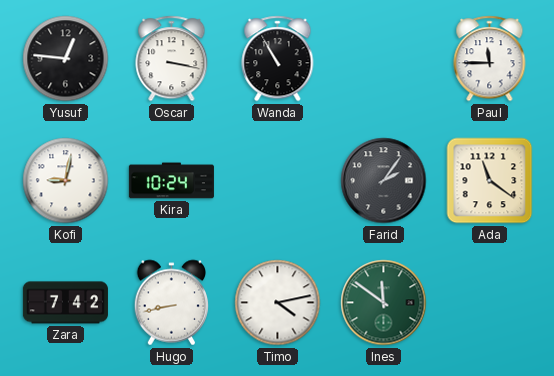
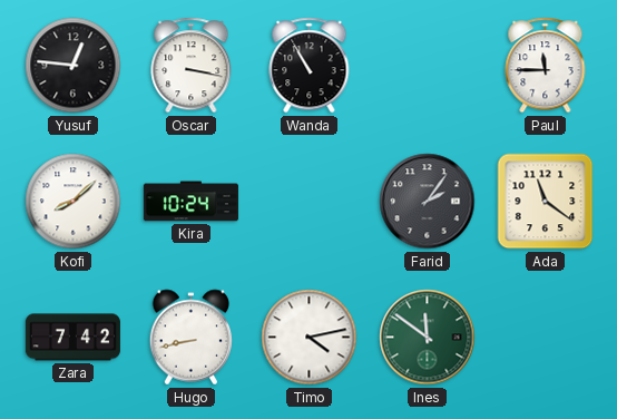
Kofi: 9:02 -> 8:08 (74, 202)
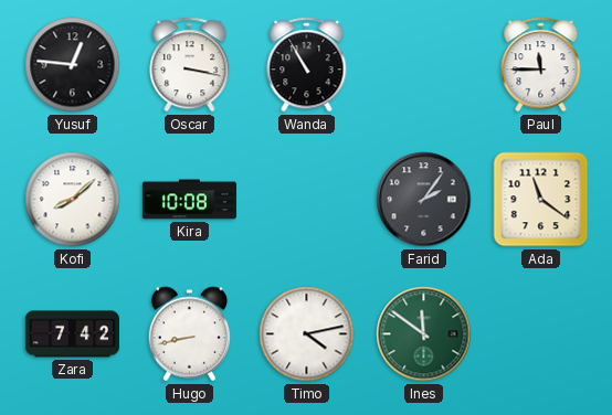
Kira: 10:24 -> 10:08 (189, 200)
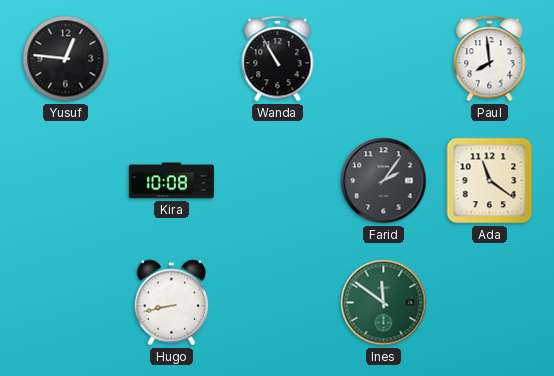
Oscar: 3:17 -> none (190, 65)
Paul: 11:45 -> 7:59 (490, 59)
Kofi: 8:08 -> none (73, 200)
Zara: 7:42 -> none (72, 334)
Timo: 4:13 -> none (307, 334)
